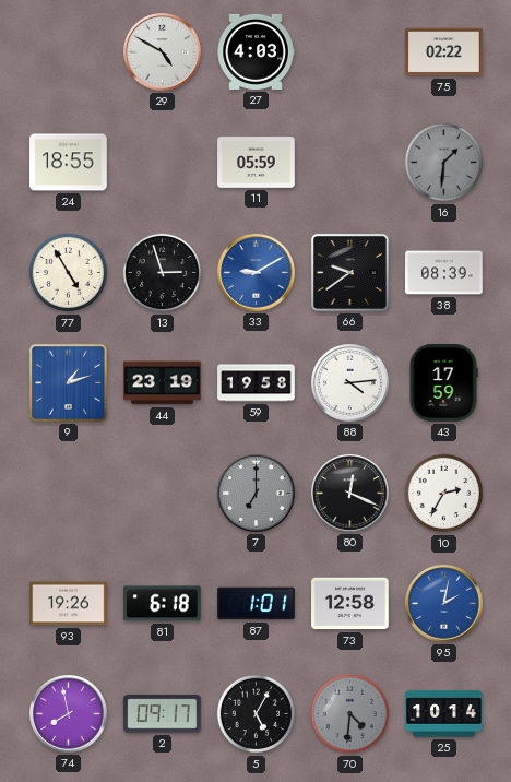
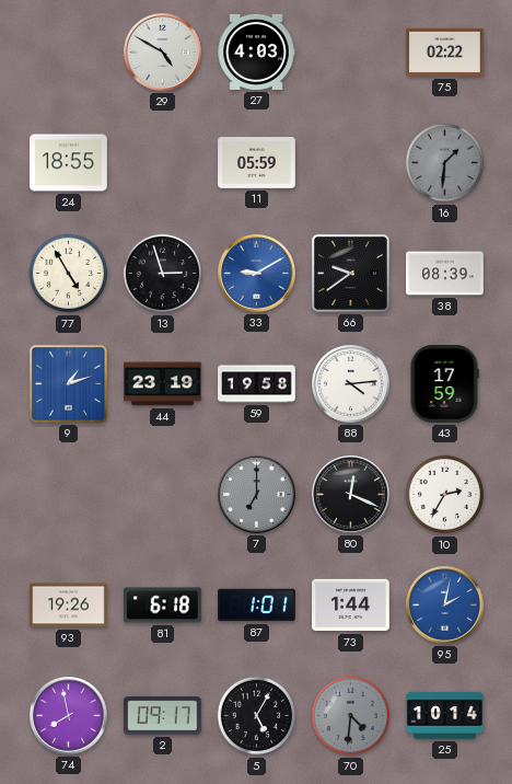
73: 12:58 -> 1:44 (351, 606)
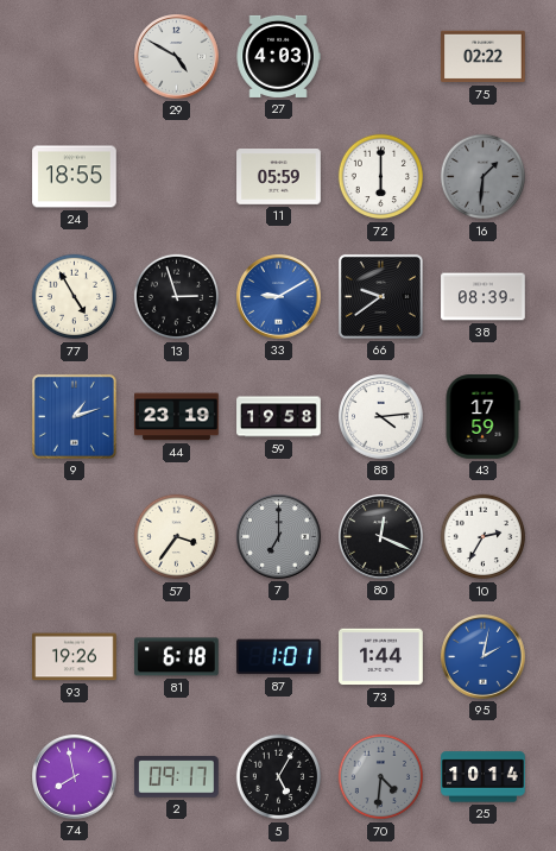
72: none -> 6:00 (381, 177)
57: none -> 3:36 (177, 537)
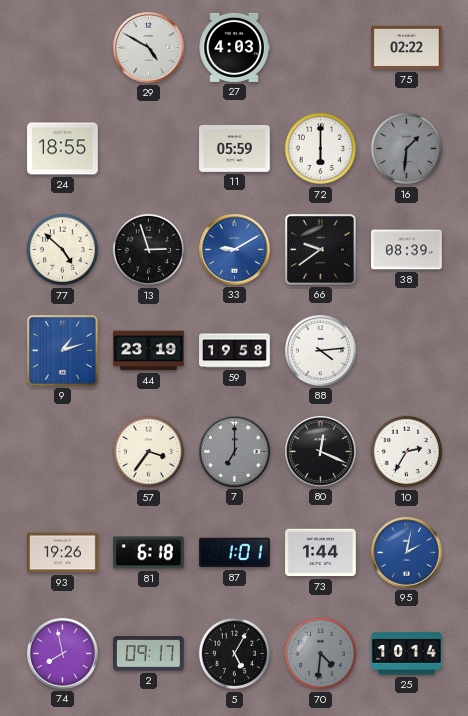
77: 4:55 -> 4:52 (63, 250)
43: 17:59 -> none (482, 417)
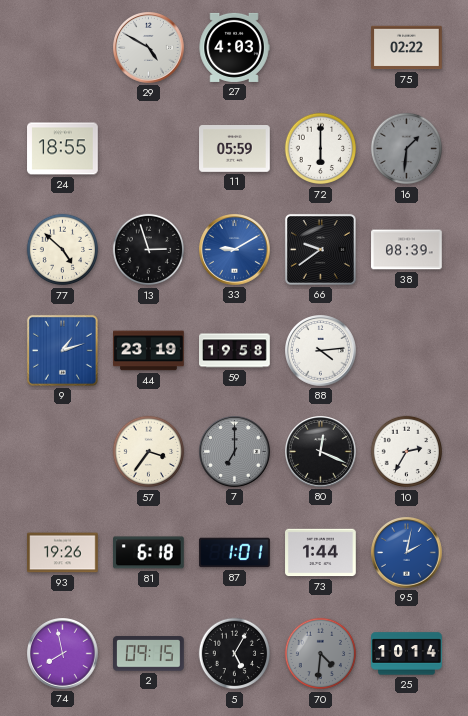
2: 09:17 -> 09:15 (149, 654)
